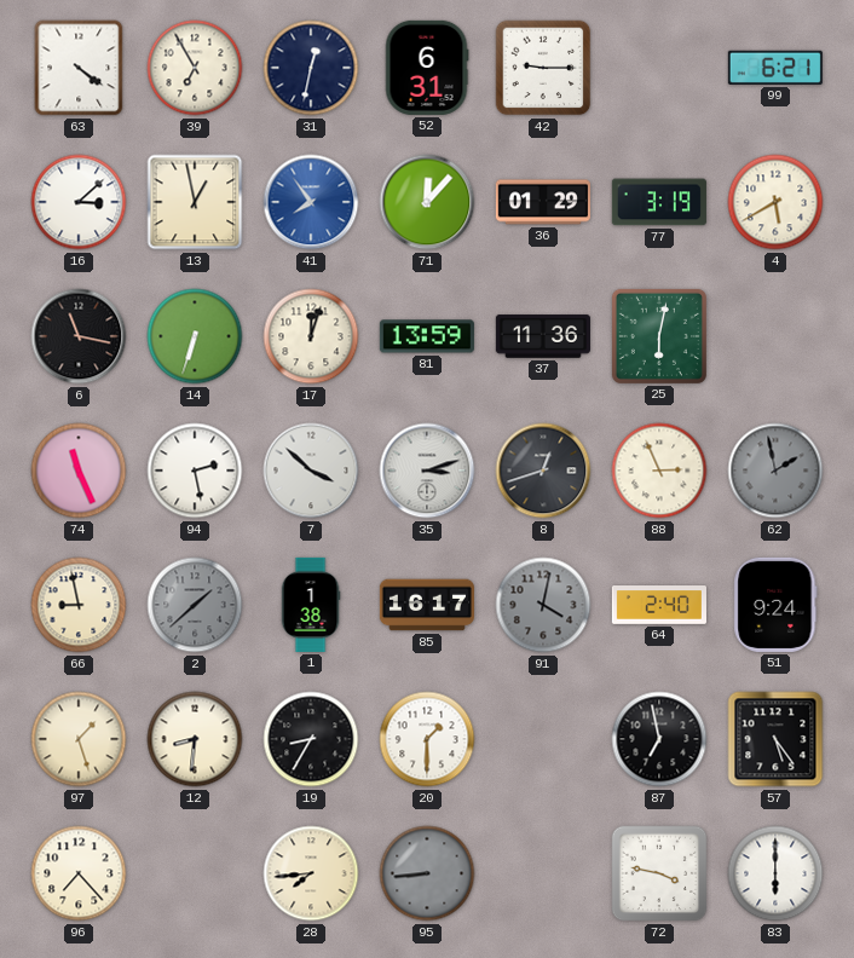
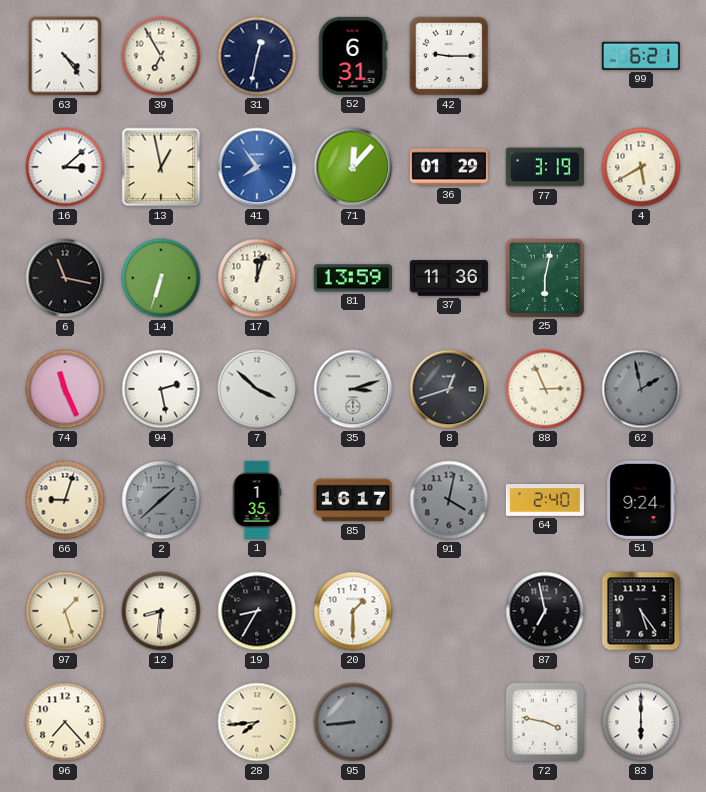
63: 4:21 -> 4:24 (65, 56)
66: 8:58 -> 9:03 (65, 500)
1: 1:38 -> 1:35 (257, 500)
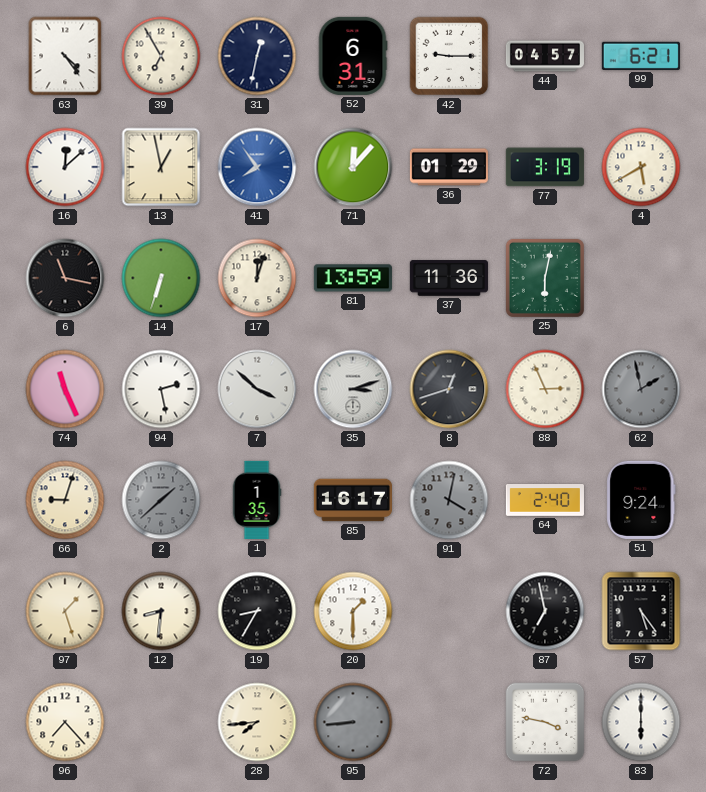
44: none -> 04:57 (545, 56)
16: 3:08 -> 12:08 (65, 167)
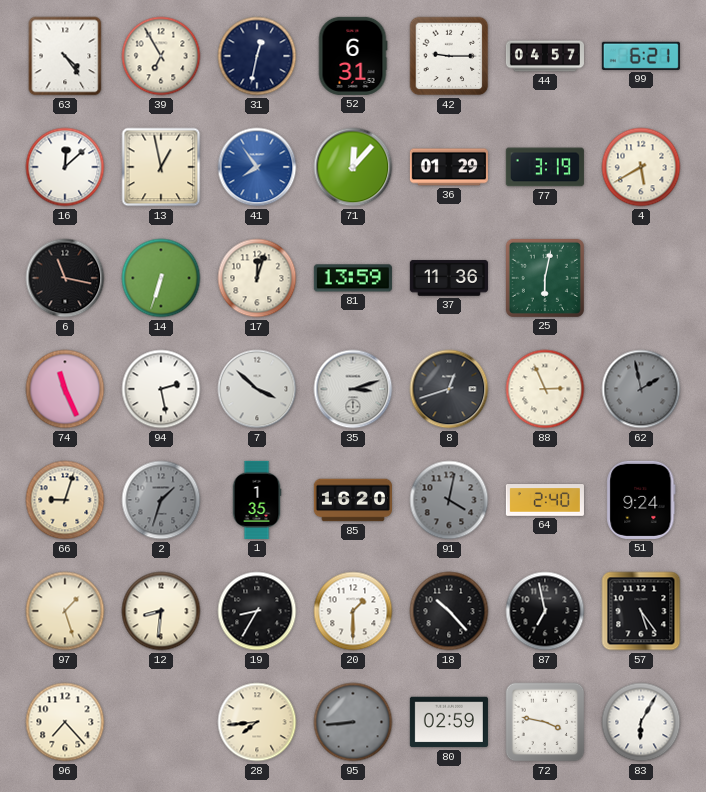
2: 1:38 -> 1:33 (161, 500)
85: 16:17 -> 16:20 (353, 500)
18: none -> 10:23 (449, 611)
80: none -> 02:59 (449, 722)
83: 6:00 -> 6:05 (641, 722)
